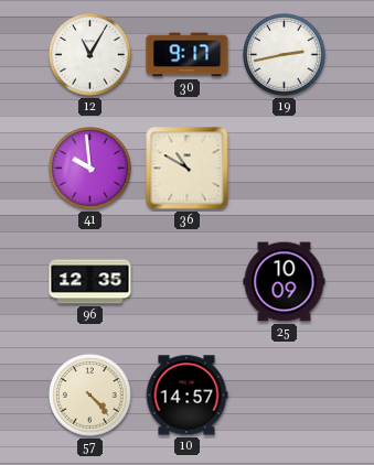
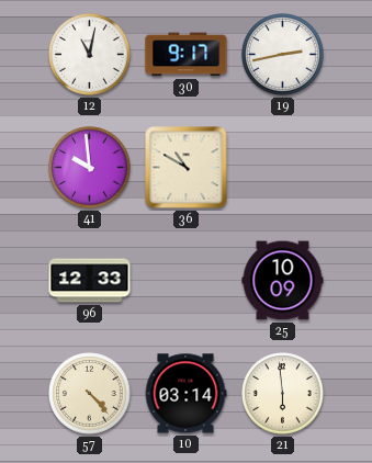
12: 11:05 -> 11:02 (90, 55)
96: 12:35 -> 12:33 (90, 281)
10: 14:57 -> 03:14 (185, 394)
21: none -> 5:59 (283, 394)
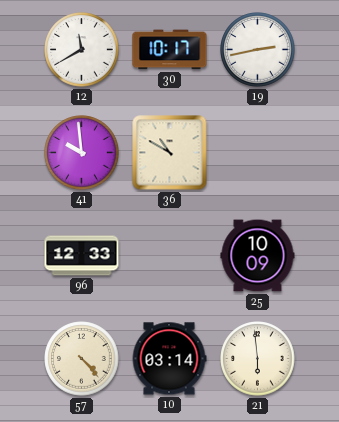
12: 11:02 -> 11:40 (82, 50)
30: 9:17 -> 10:17 (170, 50)
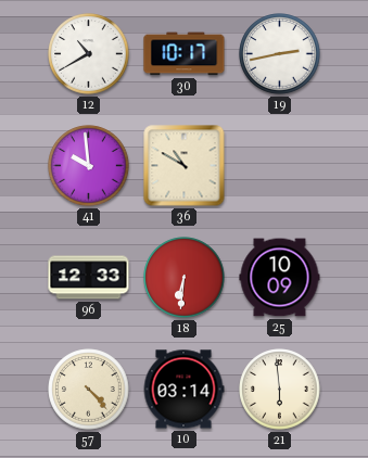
12: 11:40 -> 10:40 (89, 54)
18: none -> 6:31 (185, 278)
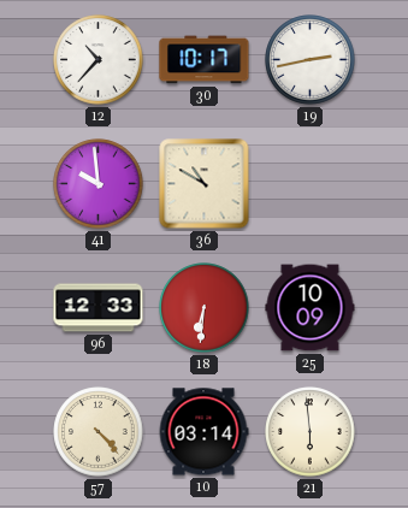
12: 10:40 -> 10:37 (99, 60)
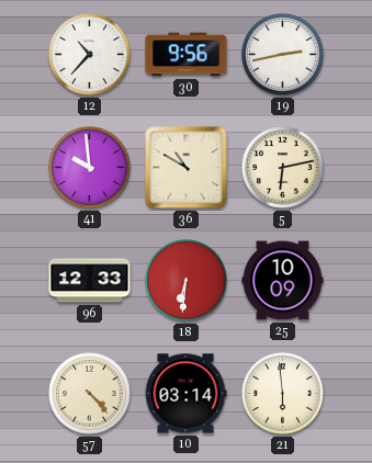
30: 10:17 -> 9:56 (187, 55)
5: none -> 6:13 (283, 168)
